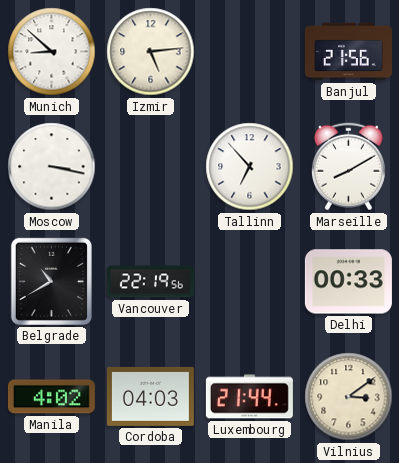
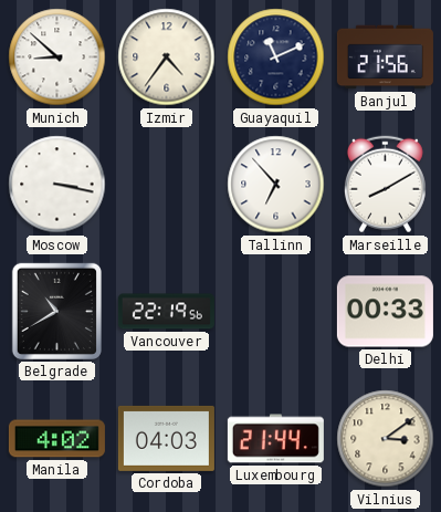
Izmir: 5:14 -> 4:36 (167, 58)
Guayaquil: none -> 11:11 (276, 58)
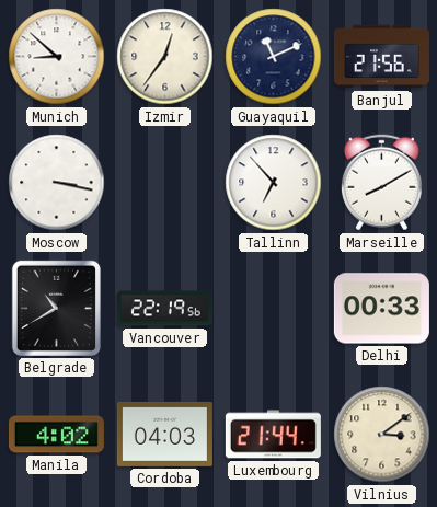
Izmir: 4:36 -> 12:36 (165, 57)
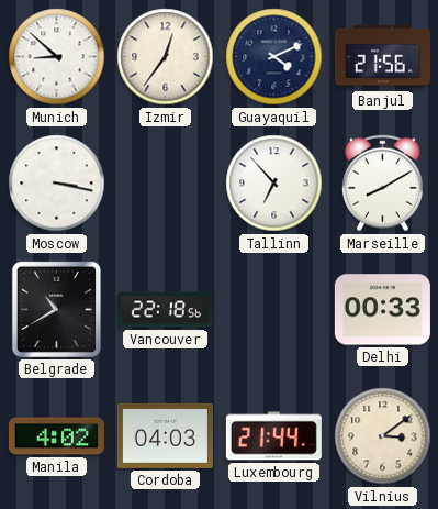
Guayaquil: 11:11 -> 4:11 (274, 57)
Vancouver: 22:19 -> 22:18 (165, 310)
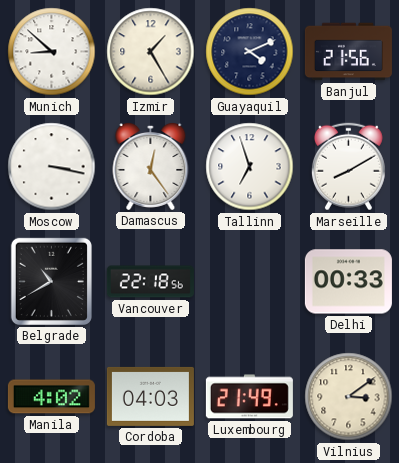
Izmir: 12:36 -> 1:25 (151, 52)
Damascus: none -> 12:24 (151, 166)
Tallinn: 6:53 -> 6:57 (250, 167)
Luxembourg: 21:44 -> 21:49 (249, 397)
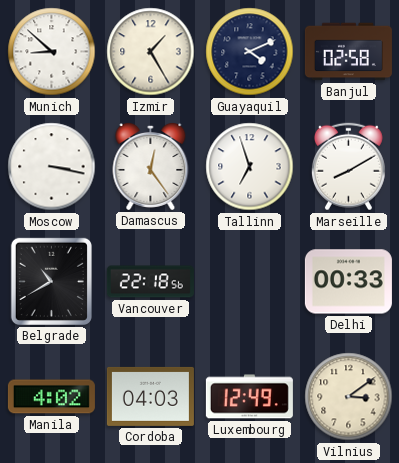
Banjul: 21:56 -> 02:58 (348, 52)
Luxembourg: 21:49 -> 12:49 (249, 397)
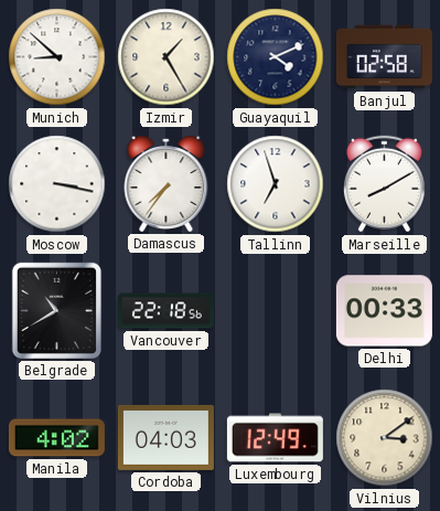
Damascus: 12:24 -> 7:36 (167, 183)
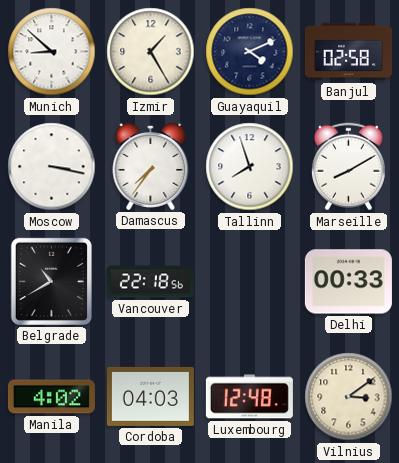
Tallinn: 6:57 -> 7:57 (250, 167)
Luxembourg: 12:49 -> 12:48 (249, 397)
